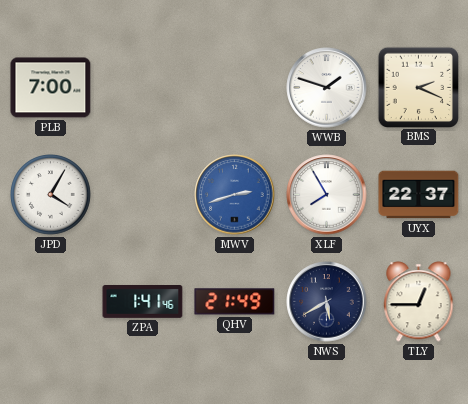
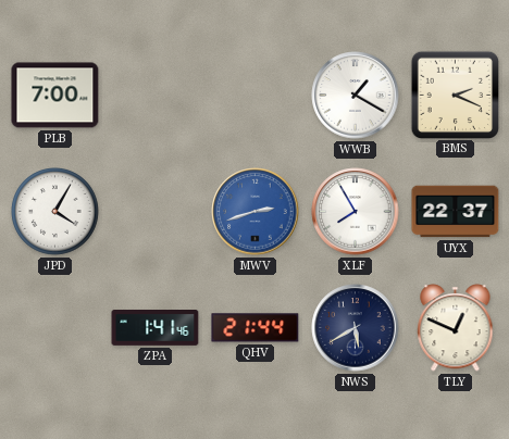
WWB: 1:48 -> 1:20 (356, 96)
QHV: 21:49 -> 21:44 (256, 328)
TLY: 12:45 -> 12:49 (456, 328)
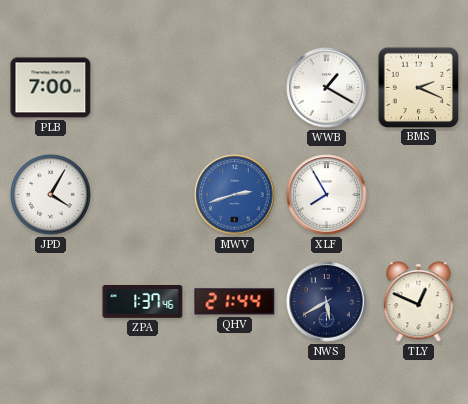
UYX: 22:37 -> none (456, 212)
ZPA: 1:41 -> 1:37 (143, 302)
